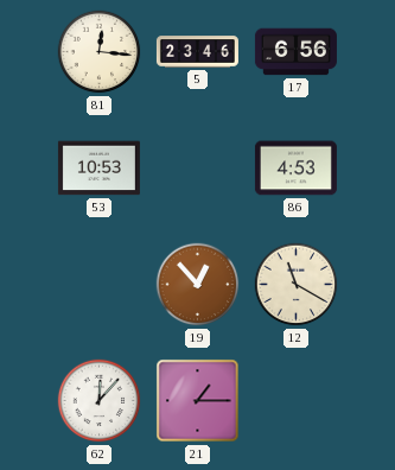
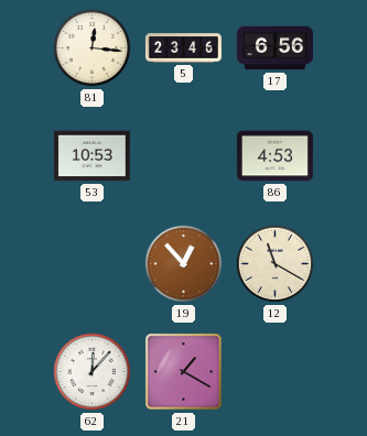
21: 1:15 -> 1:20 (184, 372)
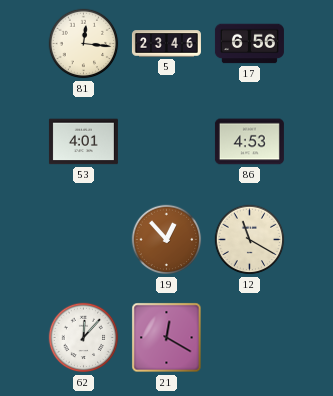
53: 10:53 -> 4:01 (83, 142)
21: 1:20 -> 12:20 (167, 338)
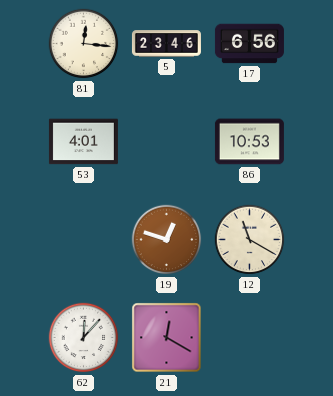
86: 4:53 -> 10:53 (249, 142)
19: 12:53 -> 12:48 (167, 240)
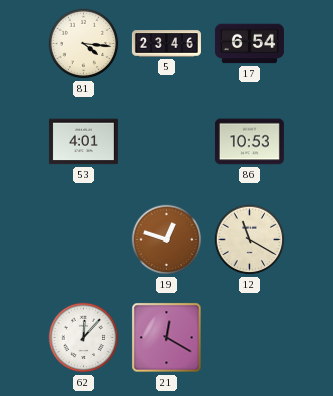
81: 12:16 -> 4:16 (84, 44)
17: 6:56 -> 6:54 (249, 44)
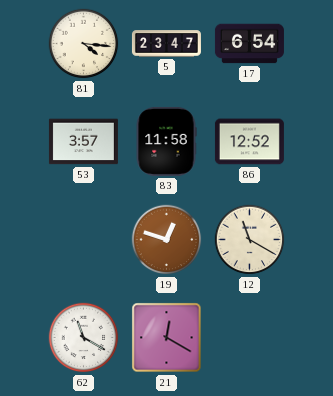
5: 23:46 -> 23:47 (166, 44)
53: 4:01 -> 3:57 (83, 142)
83: none -> 11:58 (166, 141)
86: 10:53 -> 12:52 (249, 142)
62: 12:07 -> 11:20 (84, 338)
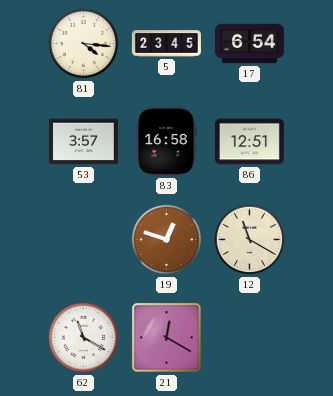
5: 23:47 -> 23:45 (166, 44)
83: 11:58 -> 16:58 (166, 141)
86: 12:52 -> 12:51 (249, 142)
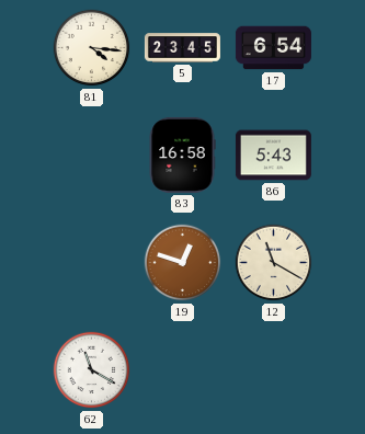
53: 3:57 -> none (83, 142)
86: 12:51 -> 5:43 (273, 156)
21: 12:20 -> none (167, 338)
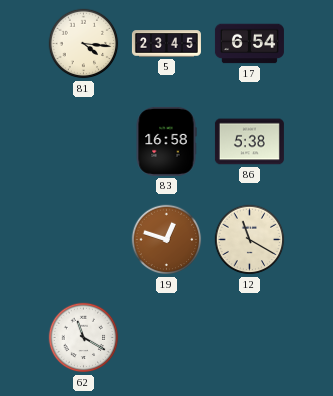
86: 5:43 -> 5:38 (249, 142)
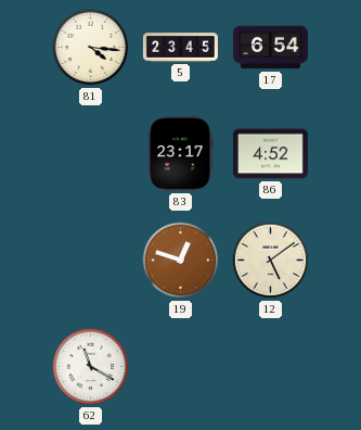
83: 16:58 -> 23:17 (180, 153)
86: 5:38 -> 4:52 (270, 154)
12: 11:20 -> 5:09 (271, 261)
